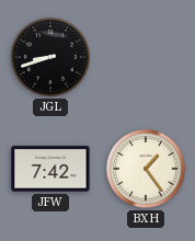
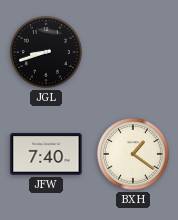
JFW: 7:42 -> 7:40 (46, 154)
BXH: 1:24 -> 1:21 (134, 155)
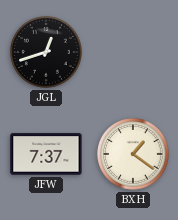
JGL: 8:42 -> 12:42 (47, 53)
JFW: 7:40 -> 7:37 (46, 154)
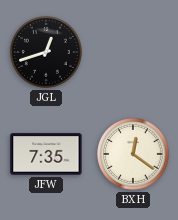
JFW: 7:37 -> 7:35 (46, 154)
BXH: 1:21 -> 12:21 (134, 155)
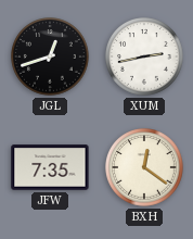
XUM: none -> 2:43 (145, 58)
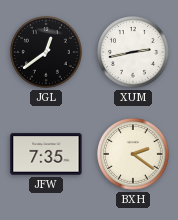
JGL: 12:42 -> 12:39 (47, 53)
BXH: 12:21 -> 2:21 (134, 155)
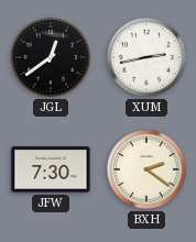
JFW: 7:35 -> 7:30 (51, 169)
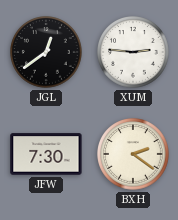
XUM: 2:43 -> 2:46 (134, 53)
